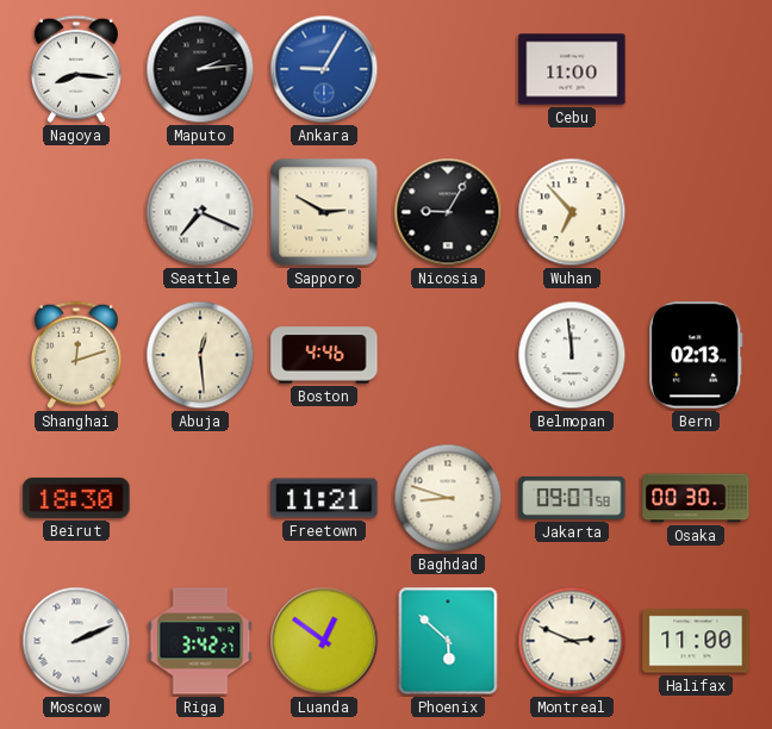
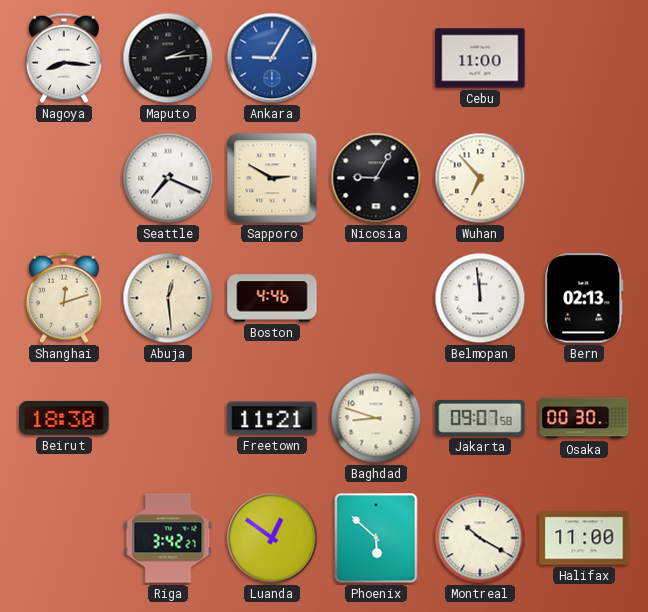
Moscow: 2:11 -> none (76, 641)
Montreal: 2:49 -> 10:20 (480, 538)
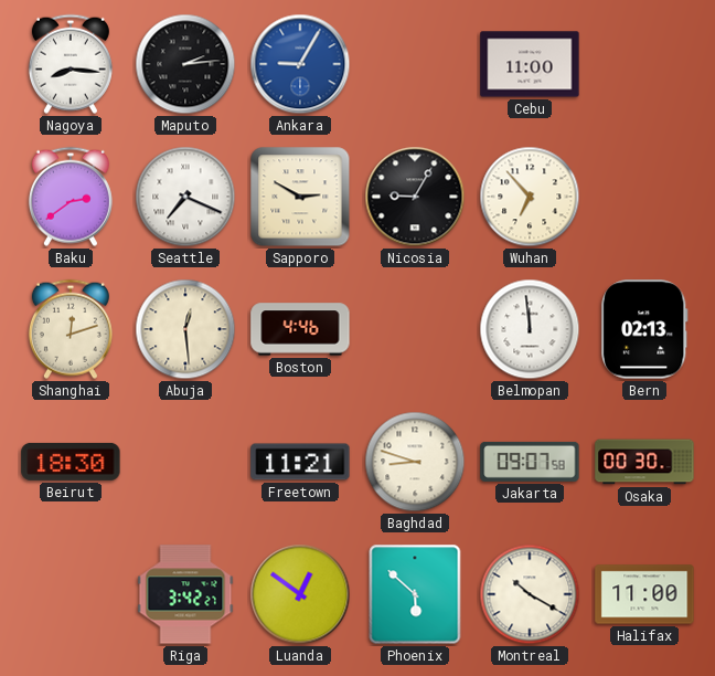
Baku: none -> 2:39 (71, 197)
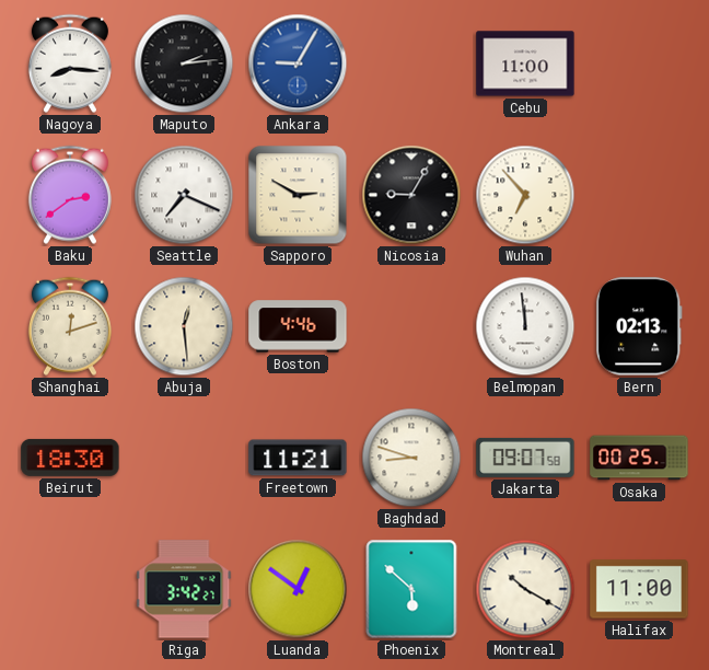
Osaka: 00:30 -> 00:25 (639, 458)
